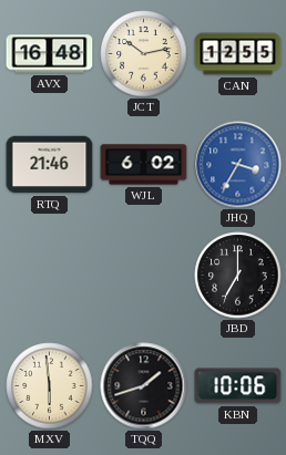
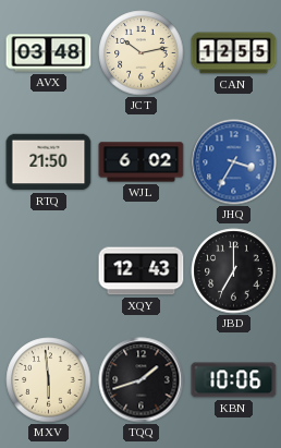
AVX: 16:48 -> 03:48 (49, 53)
RTQ: 21:46 -> 21:50 (49, 162)
XQY: none -> 12:43 (142, 271)
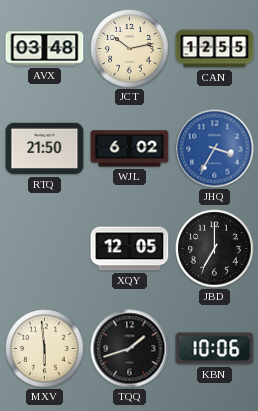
XQY: 12:43 -> 12:05 (130, 249)
